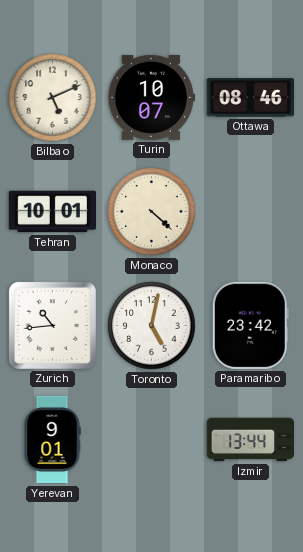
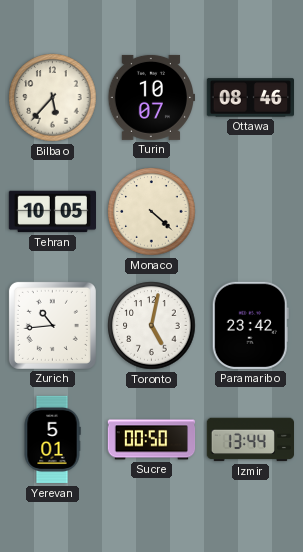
Bilbao: 5:11 -> 5:37 (53, 98)
Tehran: 10:01 -> 10:05 (52, 212)
Yerevan: 9:01 -> 5:01 (52, 440)
Sucre: none -> 00:50 (152, 440)
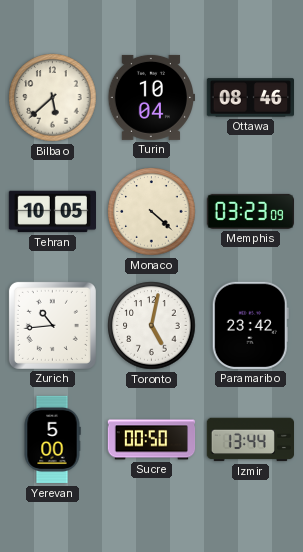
Bilbao: 5:37 -> 5:38 (53, 98)
Turin: 10:07 -> 10:04 (151, 97)
Memphis: none -> 03:23 (250, 211)
Yerevan: 5:01 -> 5:00 (52, 440)
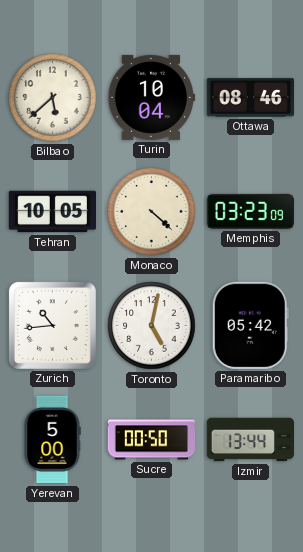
Paramaribo: 23:42 -> 05:42 (250, 325)
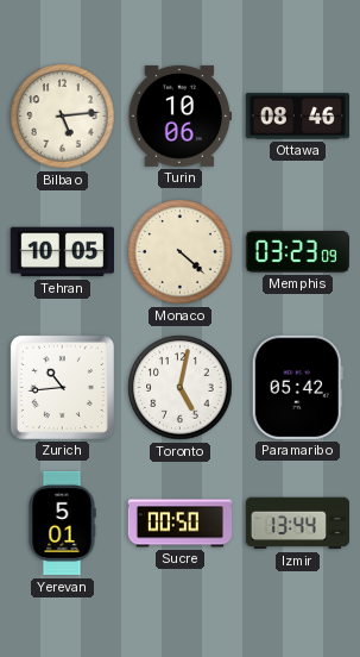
Bilbao: 5:38 -> 5:14 (63, 117)
Turin: 10:04 -> 10:06 (179, 115)
Yerevan: 5:00 -> 5:01 (62, 524)
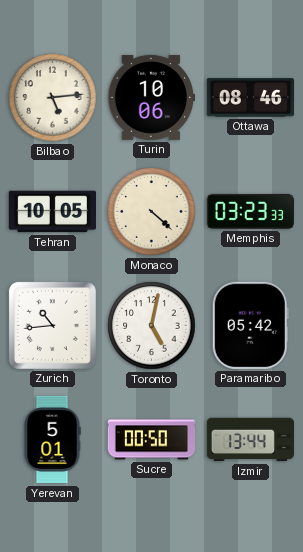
Memphis: 03:23:09 -> 03:23:33 (250, 211)
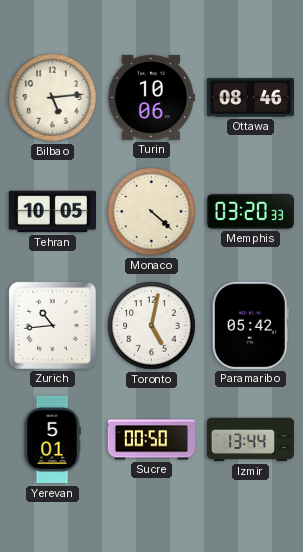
Memphis: 03:23 -> 03:20 (250, 211)
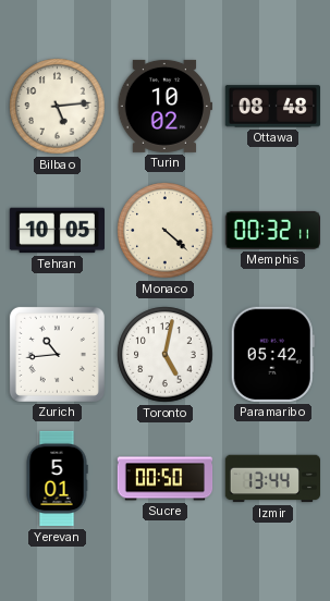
Turin: 10:06 -> 10:02 (164, 106)
Ottawa: 08:46 -> 08:48 (272, 107)
Memphis: 03:20 -> 00:32 (272, 230)
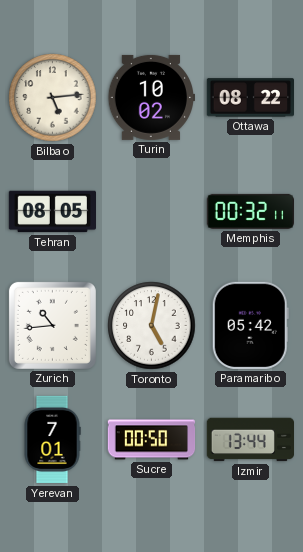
Ottawa: 08:48 -> 08:22 (250, 98)
Tehran: 10:05 -> 08:05 (52, 212)
Monaco: 4:22 -> none (166, 231)
Yerevan: 5:01 -> 7:01 (52, 440)
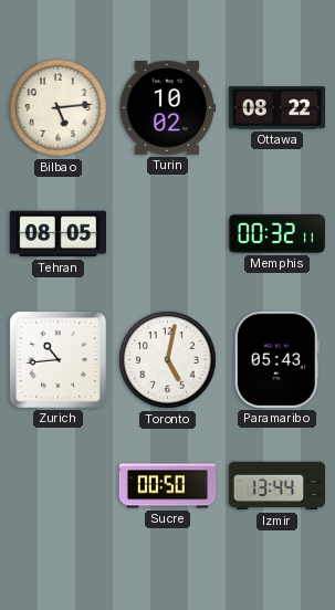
Paramaribo: 05:42 -> 05:43 (276, 359)
Yerevan: 7:01 -> none (52, 440)
